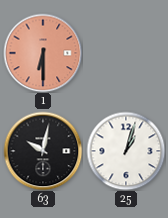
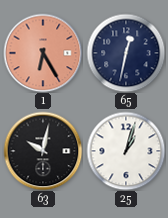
1: 6:30 -> 6:25 (43, 53)
65: none -> 12:32 (126, 53)
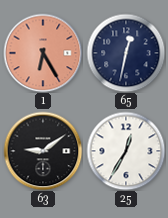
63: 10:02 -> 9:09 (43, 151)
25: 1:03 -> 12:35 (126, 151)
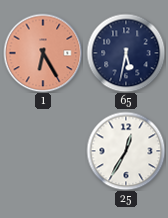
65: 12:32 -> 5:32 (126, 53)
63: 9:09 -> none (43, 151)
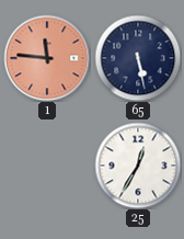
1: 6:25 -> 11:46 (47, 58)
65: 5:32 -> 5:28 (138, 58)
